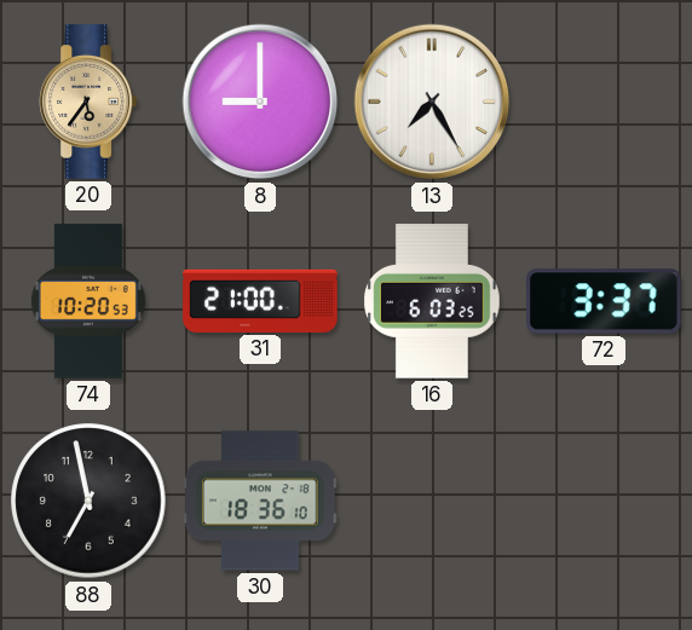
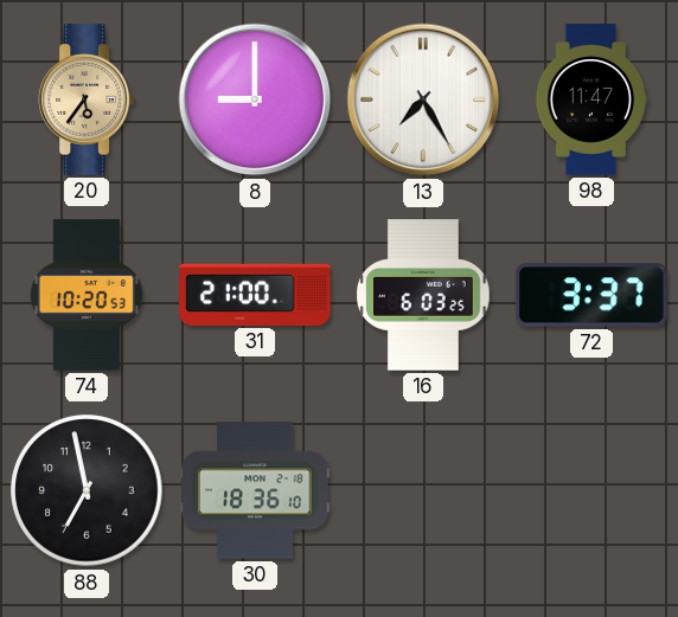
98: none -> 11:47 (591, 99)
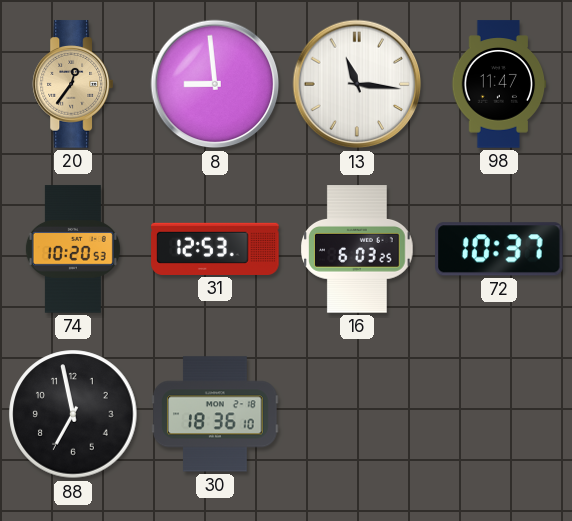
20: 5:36 -> 12:36 (72, 84)
8: 9:00 -> 8:59 (215, 84)
13: 7:25 -> 11:16 (357, 84)
31: 21:00 -> 12:53 (215, 249)
72: 3:37 -> 10:37 (500, 249)
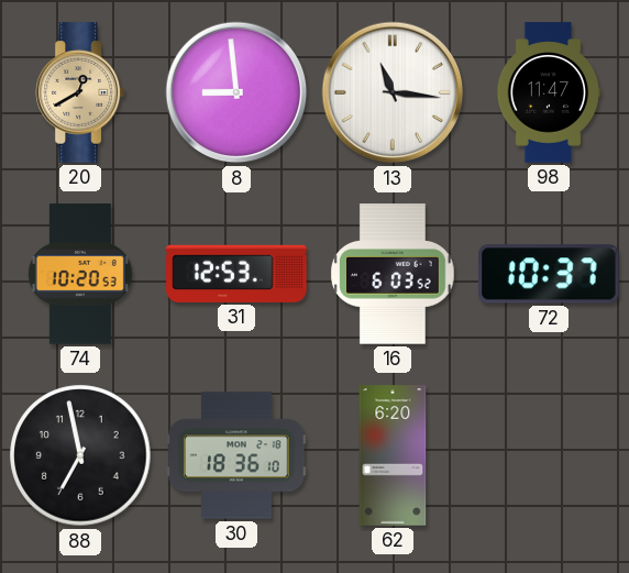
20: 12:36 -> 12:40 (79, 92)
16: 6:03:25 -> 6:03:52 (393, 274)
62: none -> 6:20 (393, 455)
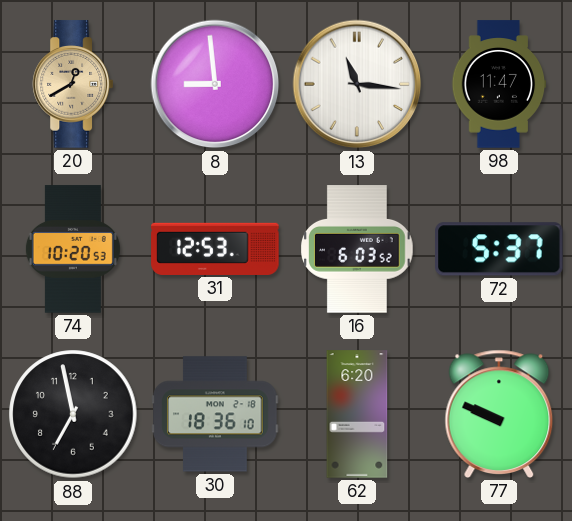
72: 10:37 -> 5:37 (500, 249)
77: none -> 9:49 (499, 414)
